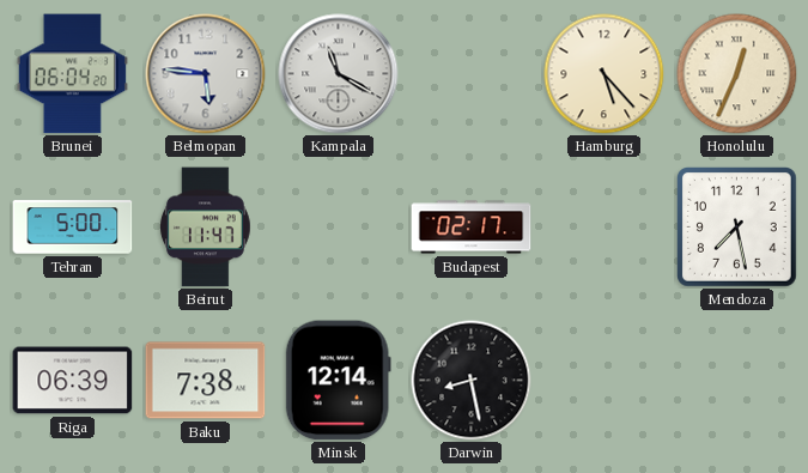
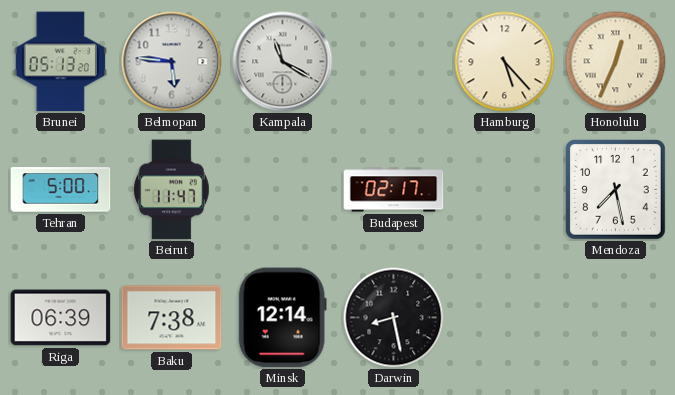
Brunei: 06:04 -> 05:13 (60, 62)
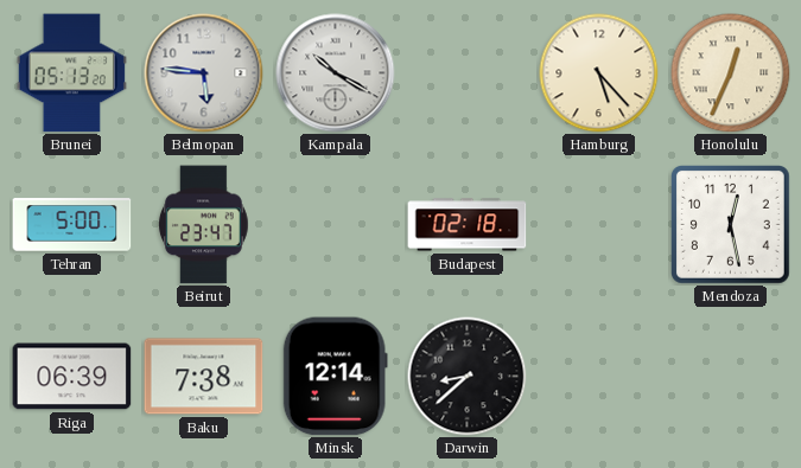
Kampala: 11:20 -> 10:20 (336, 73)
Beirut: 11:47 -> 23:47 (203, 225)
Budapest: 02:17 -> 02:18 (468, 225)
Mendoza: 7:28 -> 12:28 (731, 225)
Darwin: 8:28 -> 8:38 (468, 377)
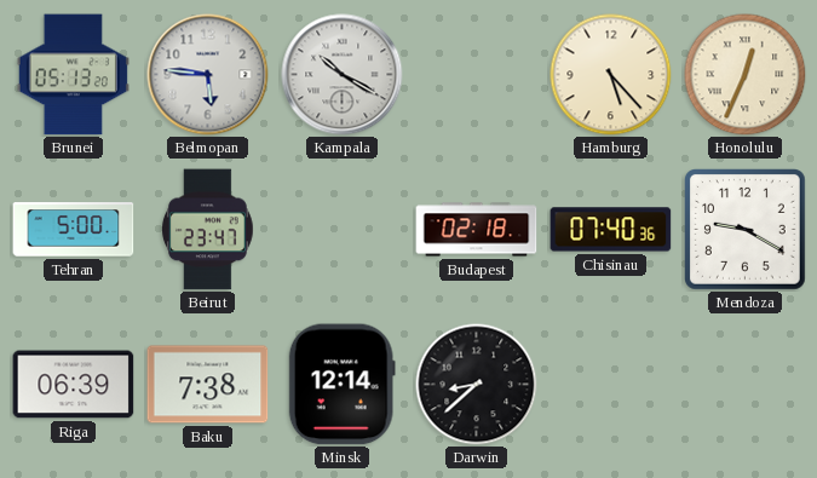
Chisinau: none -> 07:40 (611, 230)
Mendoza: 12:28 -> 9:20 (746, 230)
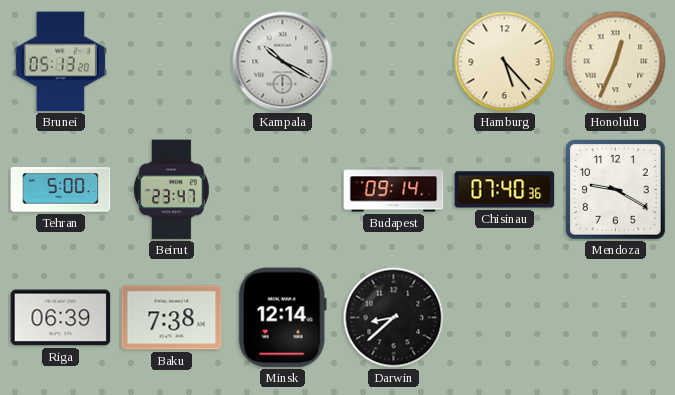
Belmopan: 5:46 -> none (208, 75)
Budapest: 02:18 -> 09:14 (394, 190)
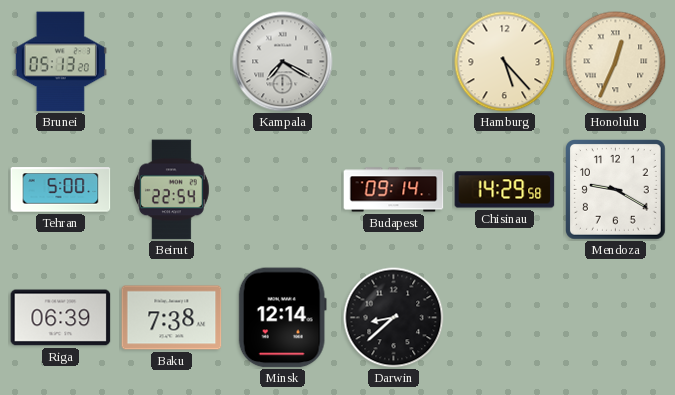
Kampala: 10:20 -> 7:20 (283, 62)
Beirut: 23:47 -> 22:54 (171, 190)
Chisinau: 07:40 -> 14:29 (505, 190)
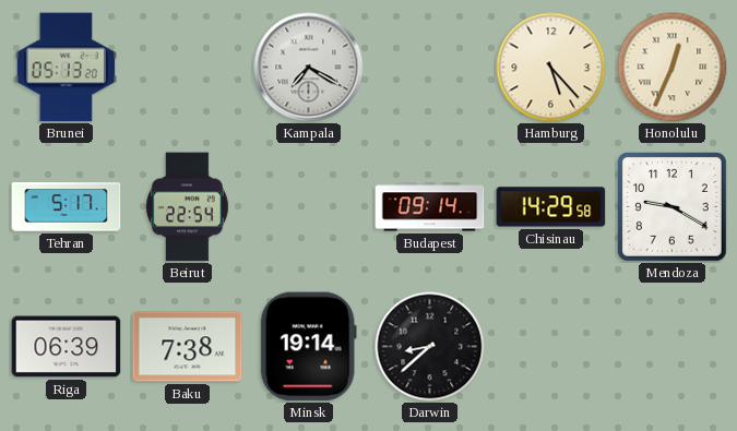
Tehran: 5:00 -> 5:17 (67, 207)
Minsk: 12:14 -> 19:14 (308, 347)
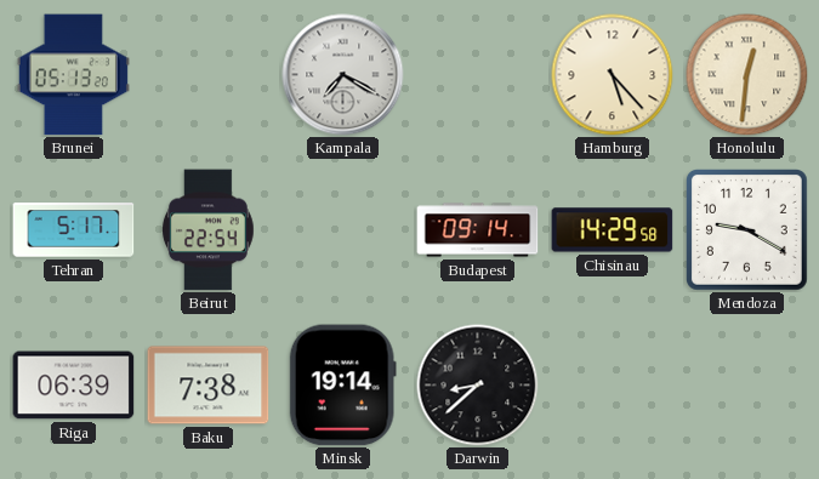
Honolulu: 12:34 -> 12:31 (747, 75)
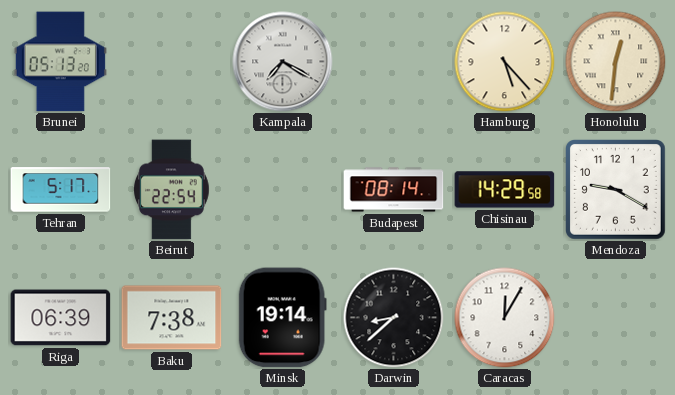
Budapest: 09:14 -> 08:14 (394, 190)
Caracas: none -> 12:05 (505, 318)
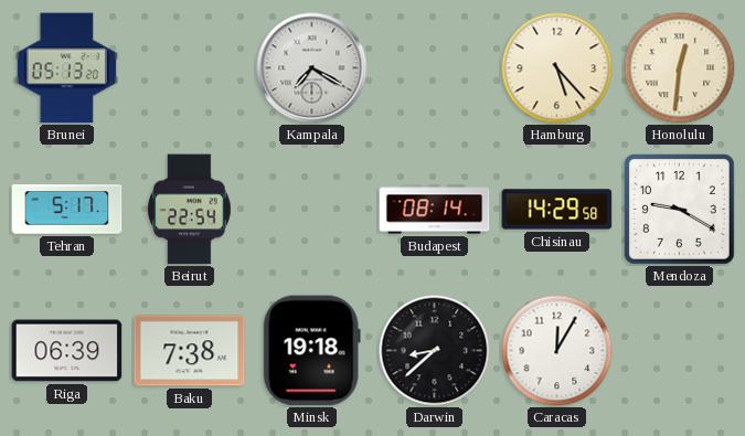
Minsk: 19:14 -> 19:18 (311, 351)
